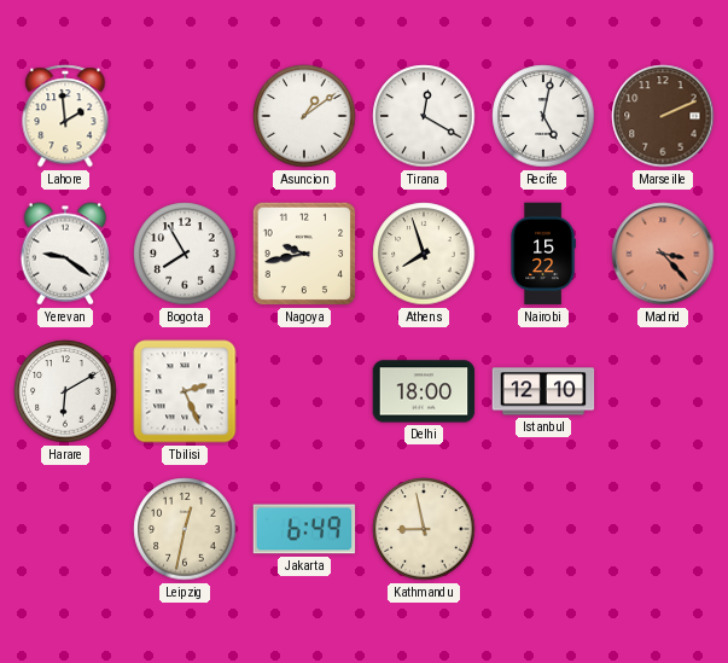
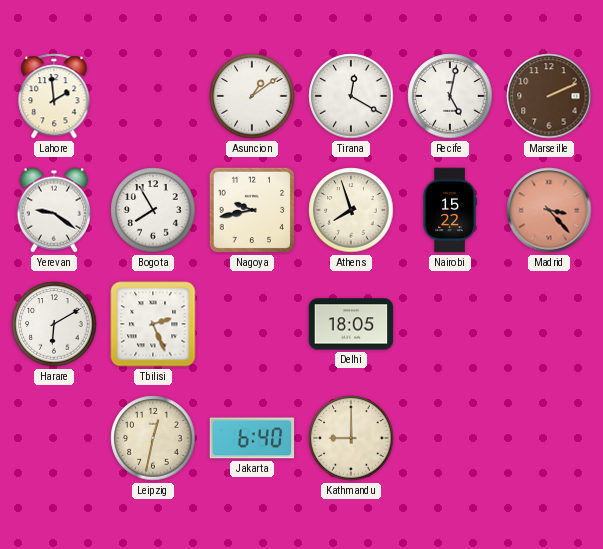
Delhi: 18:00 -> 18:05 (351, 324)
Istanbul: 12:10 -> none (543, 391)
Jakarta: 6:49 -> 6:40 (252, 438)
Kathmandu: 8:58 -> 9:00 (351, 438)
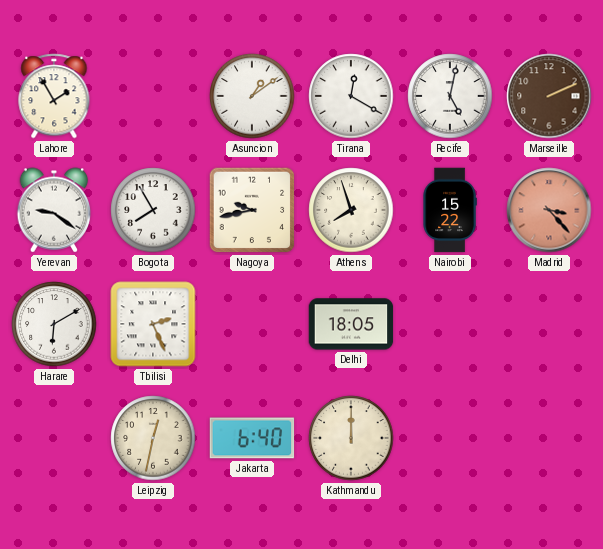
Lahore: 1:59 -> 1:55 (54, 96)
Kathmandu: 9:00 -> 12:00 (351, 438)
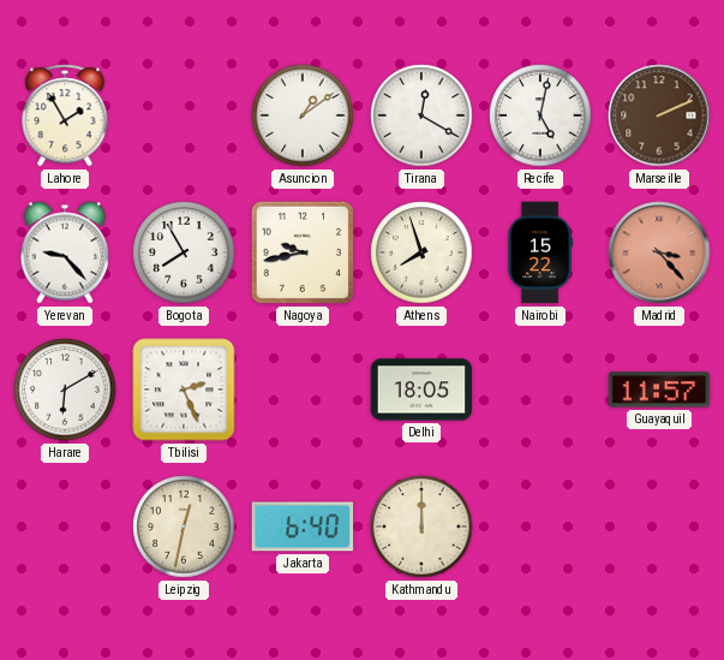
Yerevan: 9:21 -> 9:23 (65, 252)
Guayaquil: none -> 11:57 (659, 390)
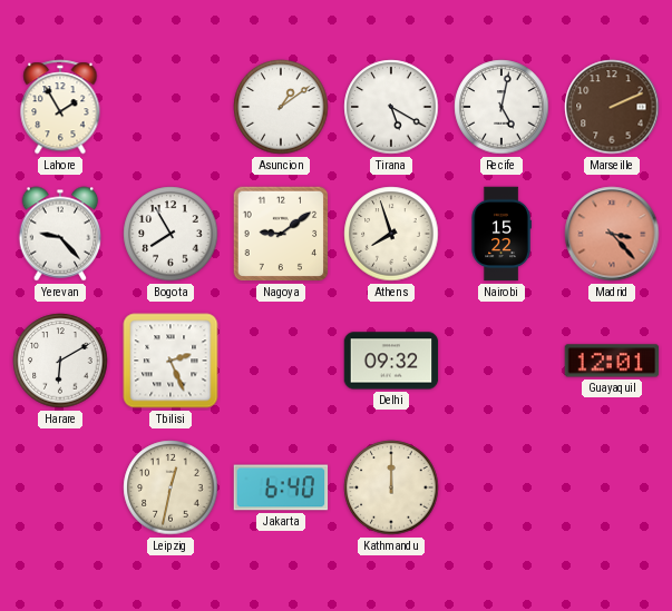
Tirana: 12:20 -> 5:20 (391, 107)
Nagoya: 9:43 -> 9:09 (281, 234)
Delhi: 18:05 -> 09:32 (391, 361)
Guayaquil: 11:57 -> 12:01 (612, 361)
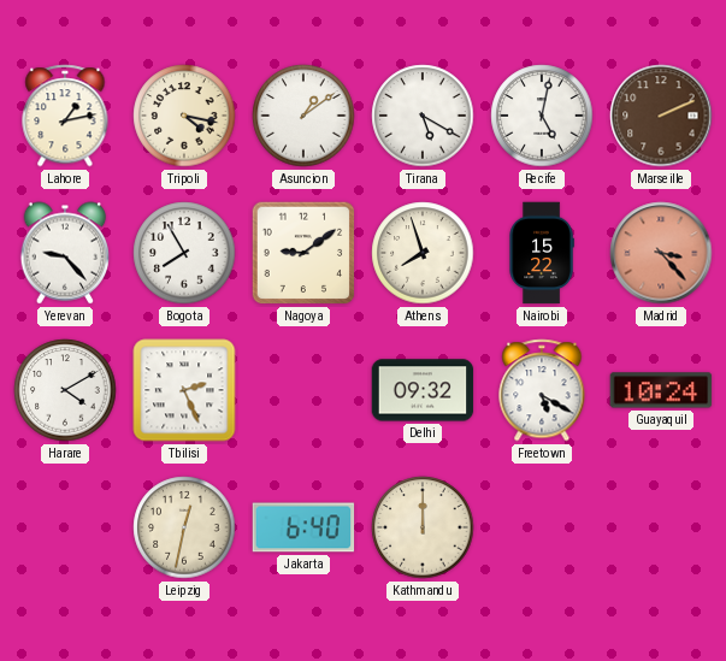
Lahore: 1:55 -> 1:13 (65, 116)
Tripoli: none -> 4:17 (184, 116)
Harare: 6:10 -> 4:10 (65, 390)
Freetown: none -> 5:20 (542, 390)
Guayaquil: 12:01 -> 10:24 (661, 390)
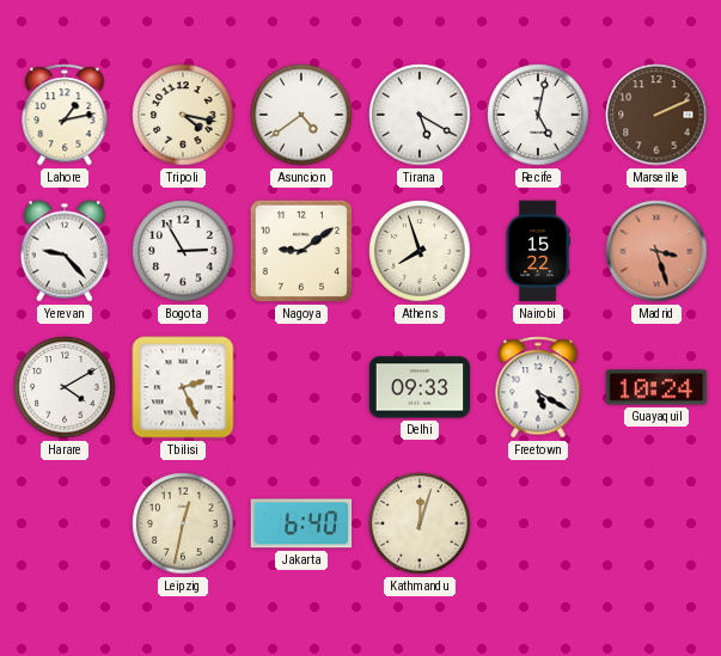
Asuncion: 1:09 -> 4:39 (301, 115)
Bogota: 7:55 -> 2:55 (183, 251)
Madrid: 3:23 -> 3:27 (656, 251)
Delhi: 09:32 -> 09:33 (420, 387)
Kathmandu: 12:00 -> 12:03 (420, 523)
